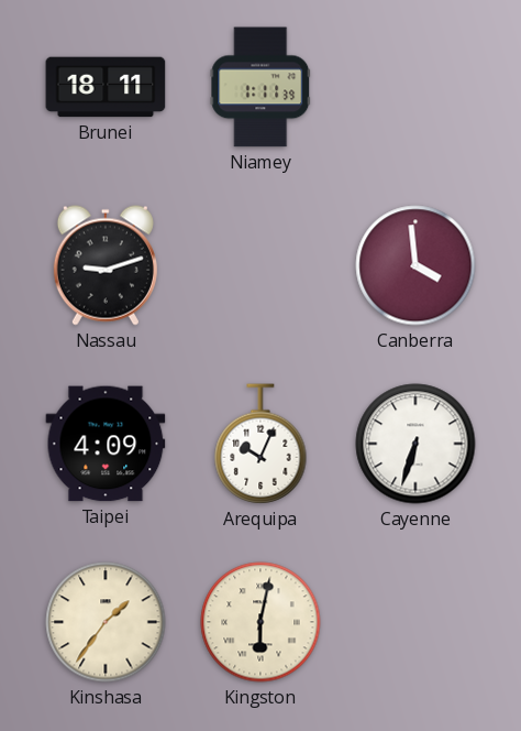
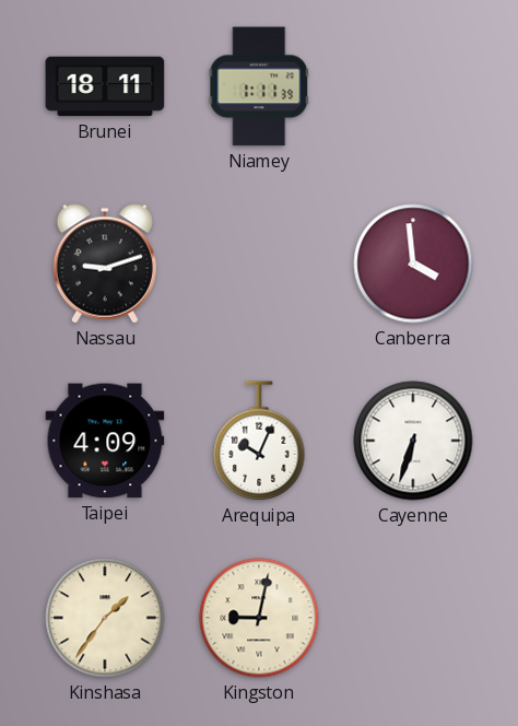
Kingston: 6:02 -> 9:02 (259, 618)
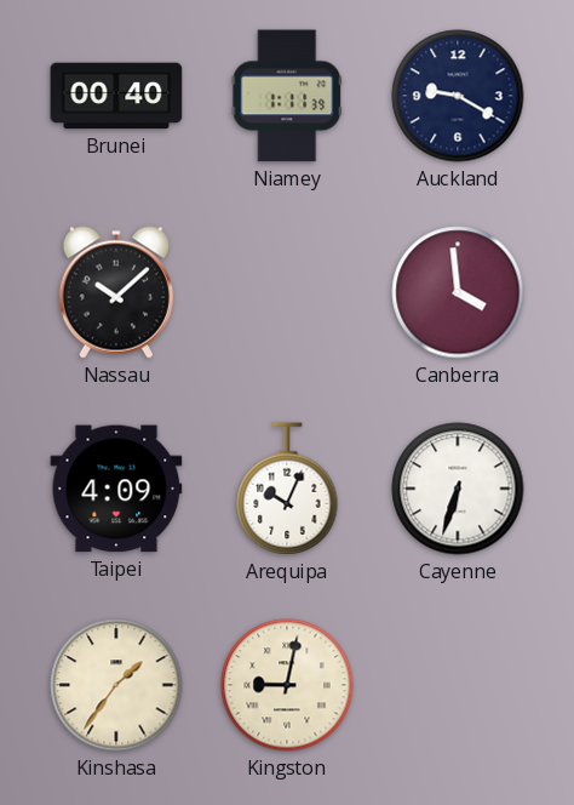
Brunei: 18:11 -> 00:40 (116, 96)
Auckland: none -> 9:20 (458, 96)
Nassau: 9:12 -> 10:08 (116, 292)
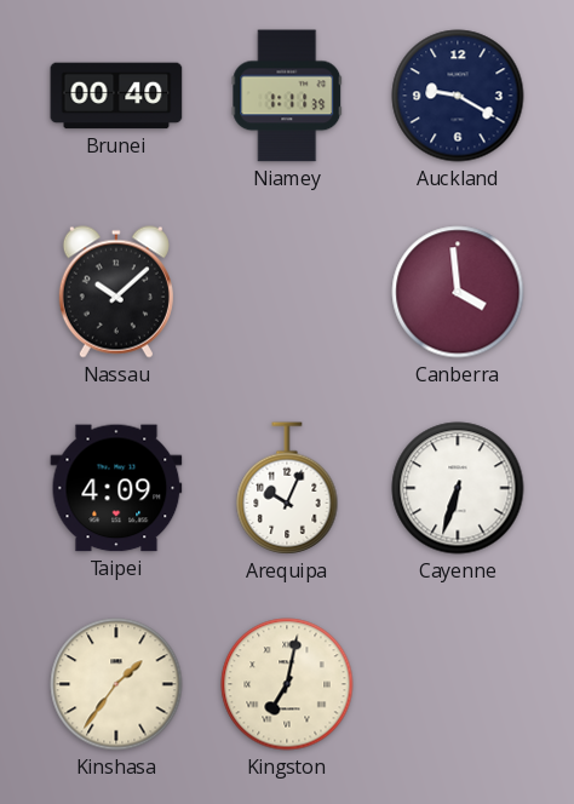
Kingston: 9:02 -> 7:02 (287, 684)
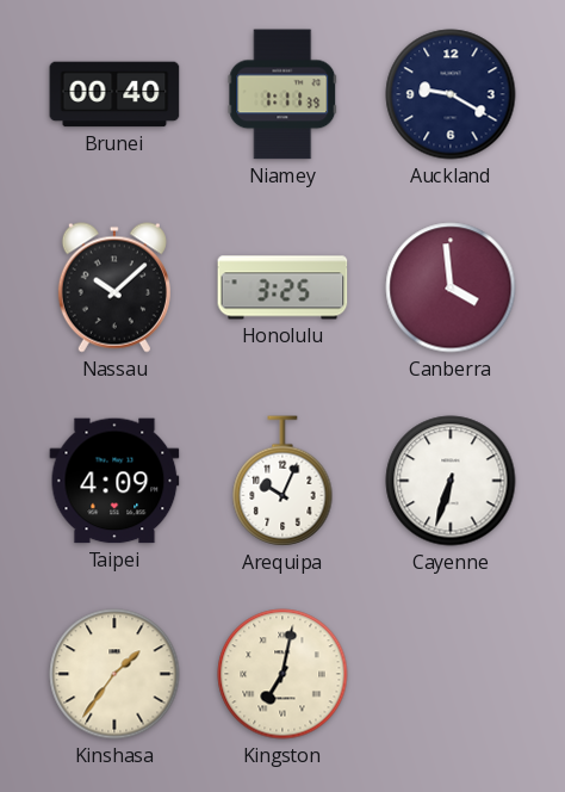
Honolulu: none -> 3:25 (282, 287)
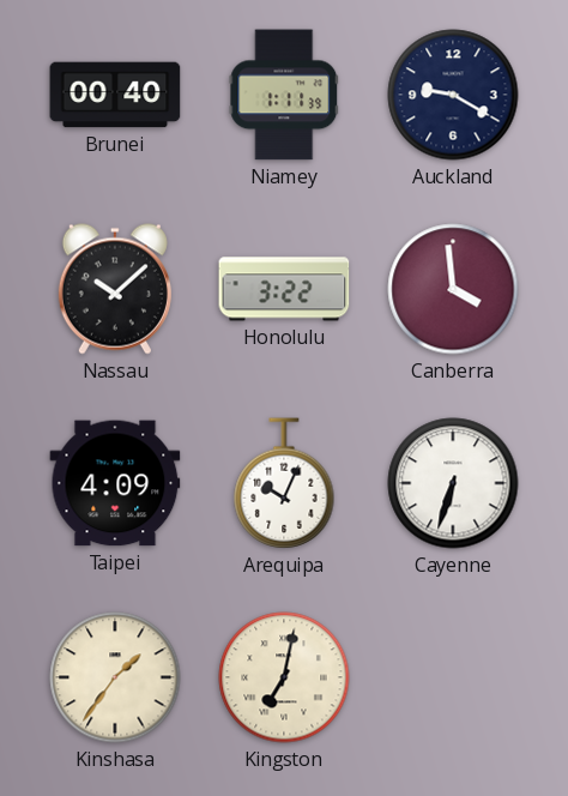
Honolulu: 3:25 -> 3:22 (284, 289)
